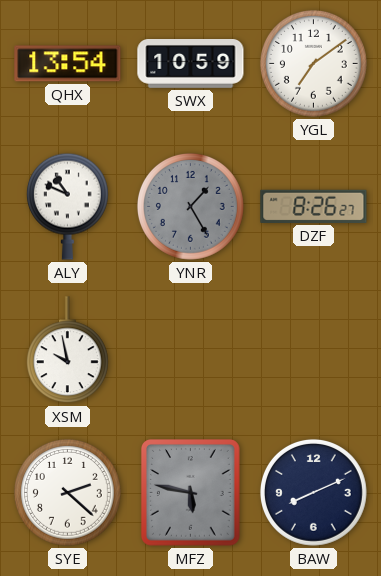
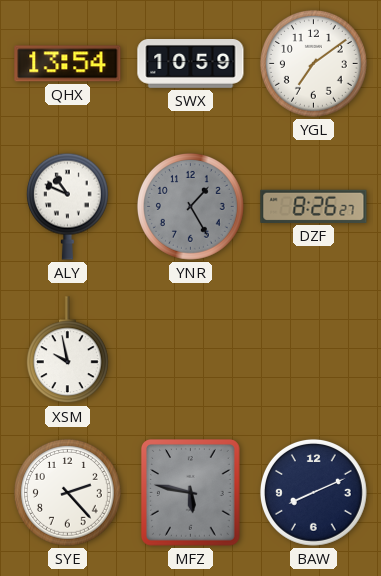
SYE: 2:22 -> 2:23 (67, 492)
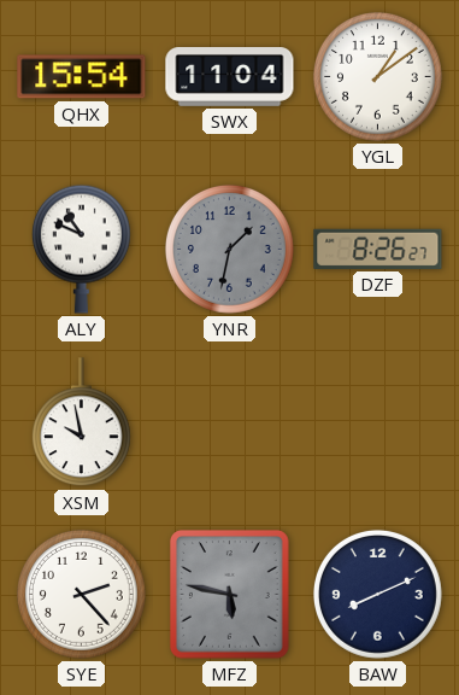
QHX: 13:54 -> 15:54 (82, 77)
SWX: 10:59 -> 11:04 (230, 77)
YGL: 7:09 -> 1:09 (377, 76)
YNR: 1:25 -> 1:32 (229, 249)
